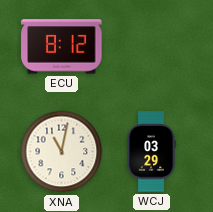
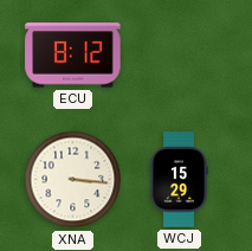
XNA: 11:02 -> 3:16 (73, 180)
WCJ: 03:29 -> 15:29 (179, 180)
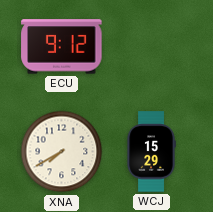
ECU: 8:12 -> 9:12 (62, 47)
XNA: 3:16 -> 7:40 (62, 152)
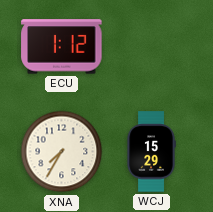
ECU: 9:12 -> 1:12 (62, 47)
XNA: 7:40 -> 7:35 (62, 152)
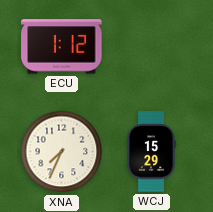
XNA: 7:35 -> 7:34 (62, 152)
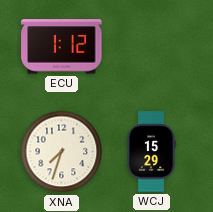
XNA: 7:34 -> 7:33 (62, 152)
